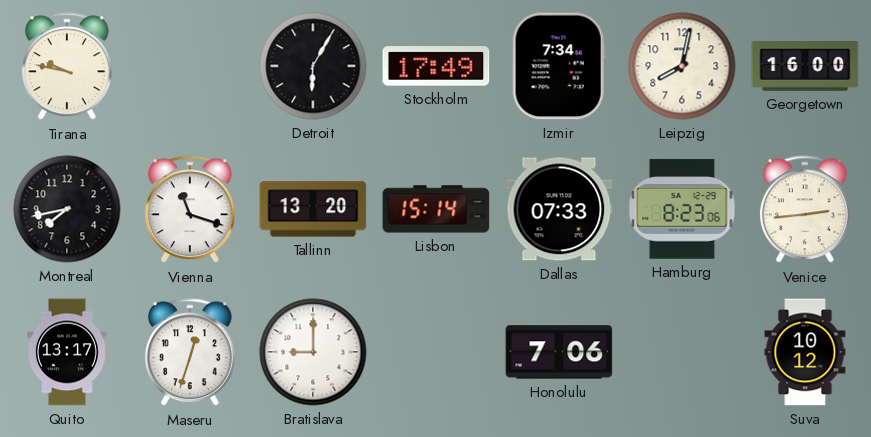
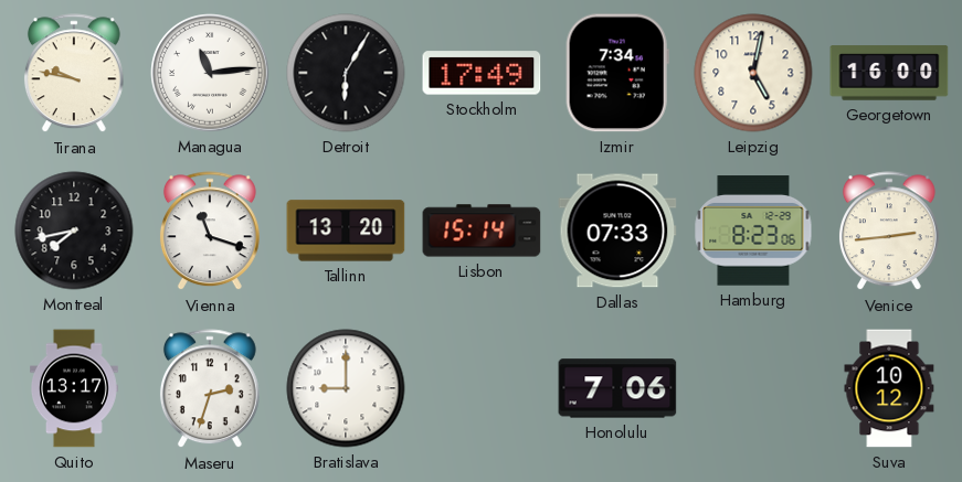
Managua: none -> 11:14 (210, 73)
Leipzig: 8:02 -> 5:02 (753, 73)
Maseru: 12:33 -> 2:33 (210, 389)
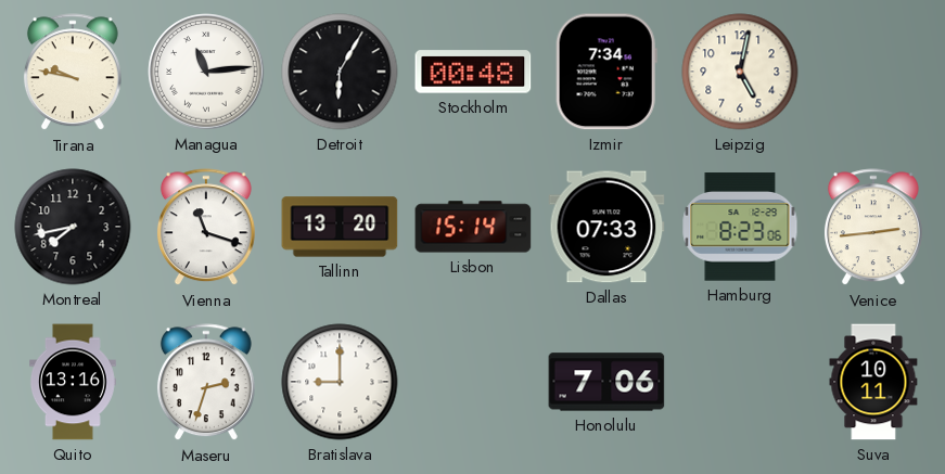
Stockholm: 17:49 -> 00:48 (473, 72)
Georgetown: 16:00 -> none (889, 73)
Quito: 13:17 -> 13:16 (74, 382)
Suva: 10:12 -> 10:11 (873, 382)
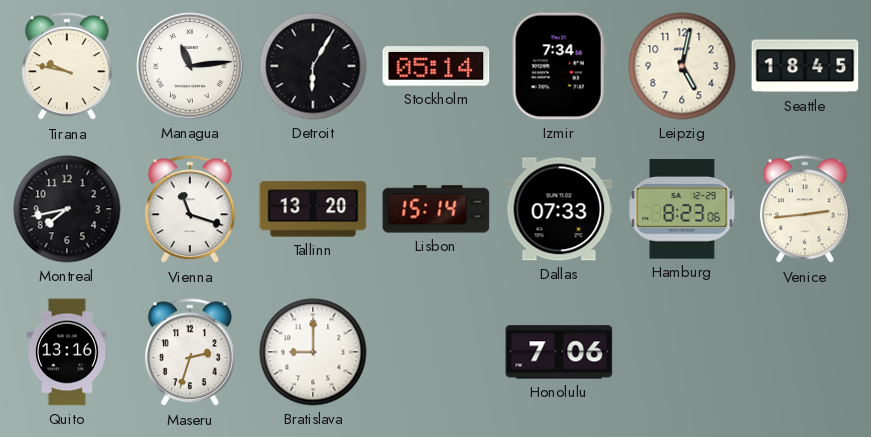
Stockholm: 00:48 -> 05:14 (436, 66)
Seattle: none -> 18:45 (805, 66)
Suva: 10:11 -> none (873, 382)
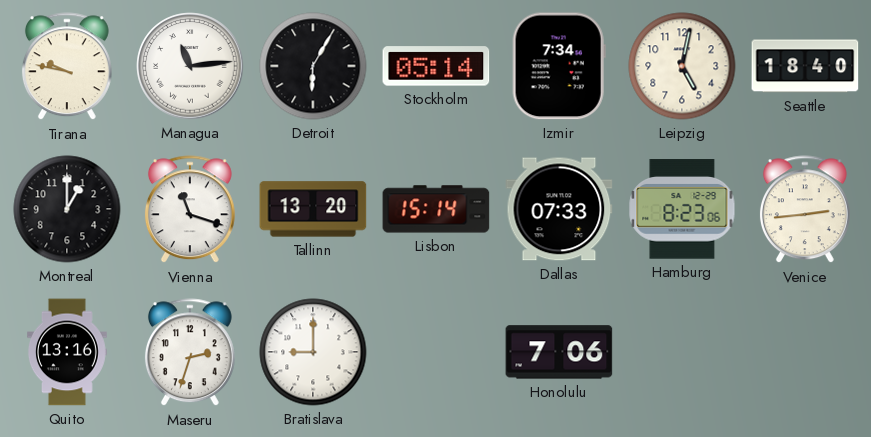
Seattle: 18:45 -> 18:40 (805, 66)
Montreal: 7:43 -> 1:00 (67, 209)
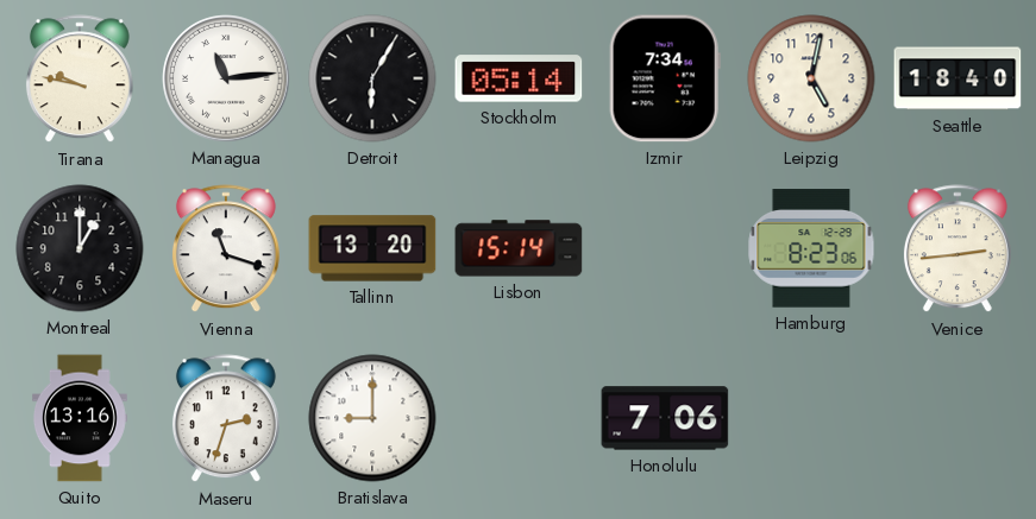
Dallas: 07:33 -> none (559, 209)
